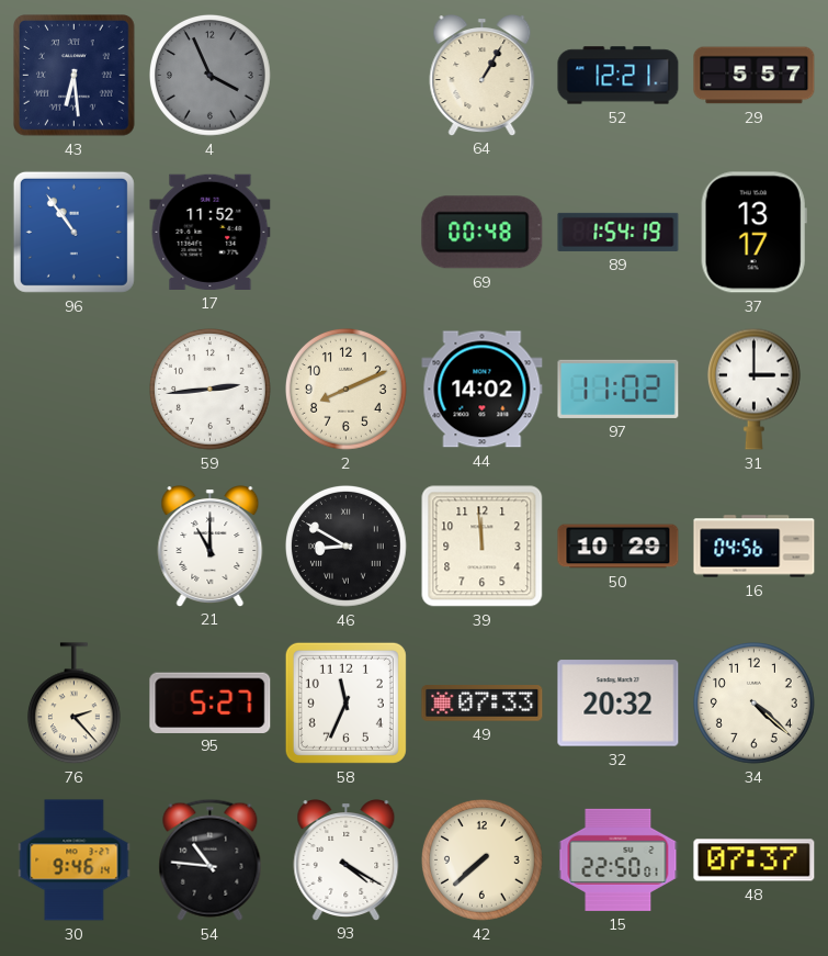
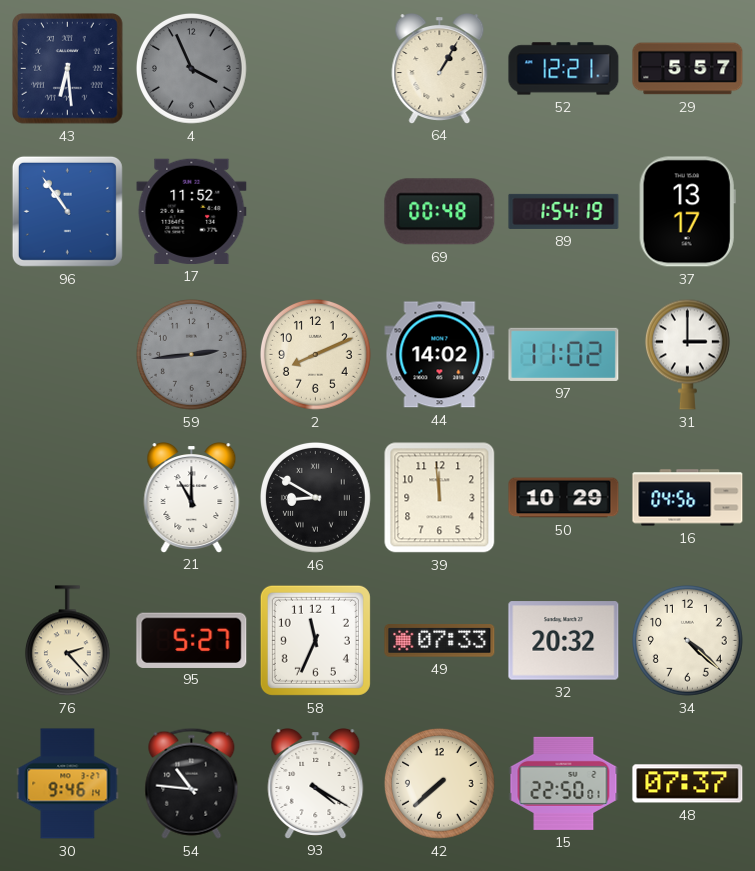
59 dial: white -> grey (192, 355)
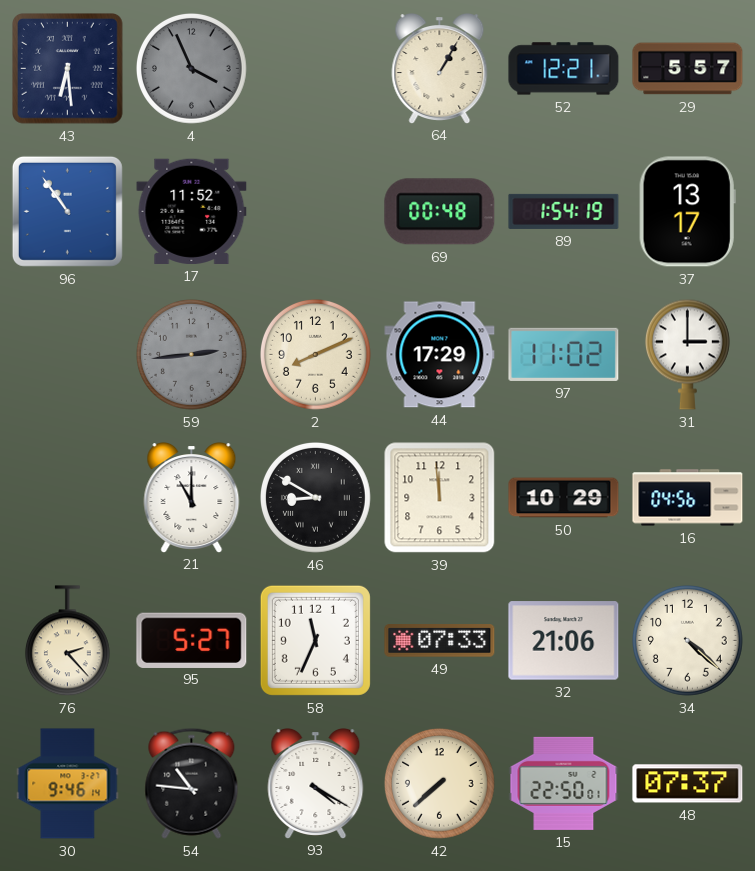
44: 14:02 -> 17:29 (440, 355)
32: 20:32 -> 21:06 (564, 641)
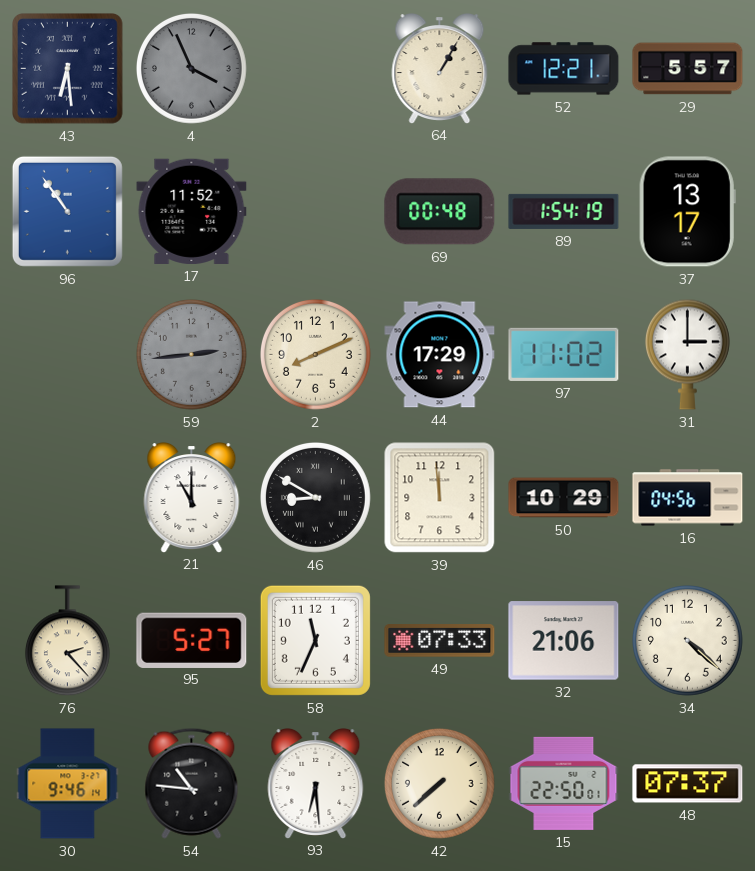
93: 4:20 -> 6:29 (316, 784)
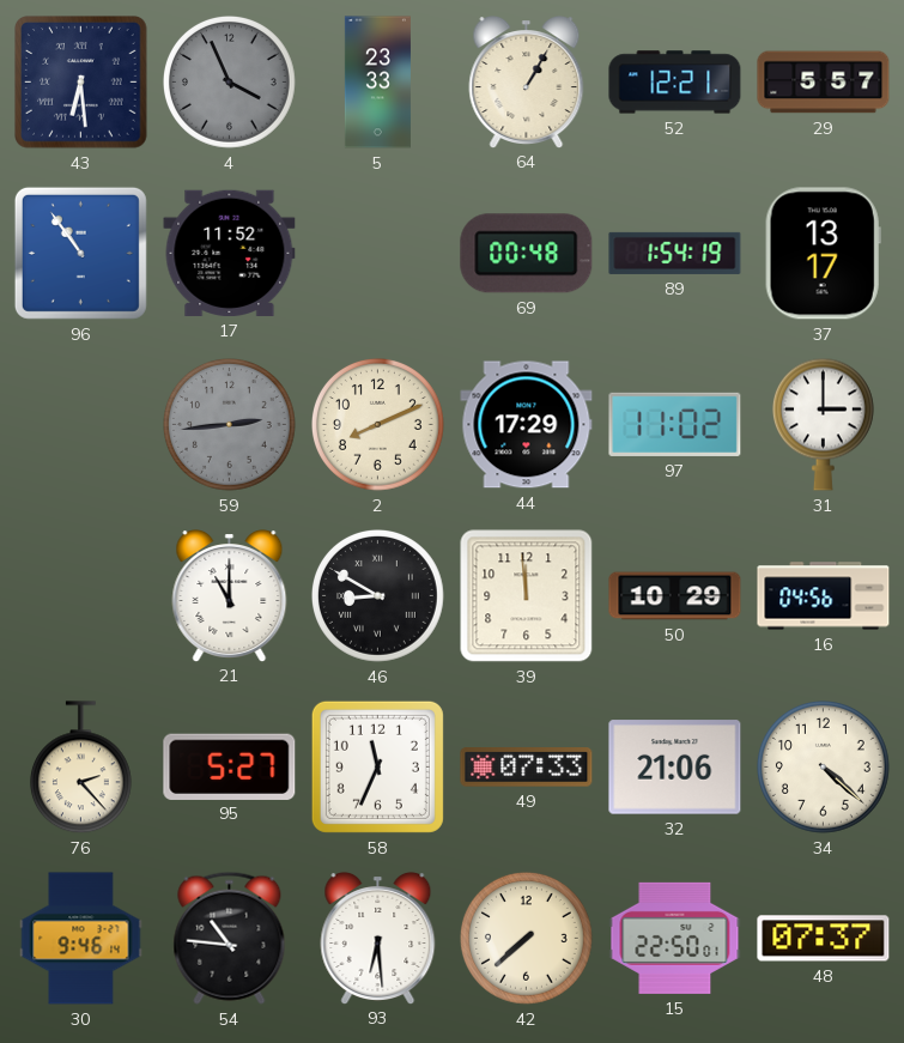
5: none -> 23:33 (377, 83)
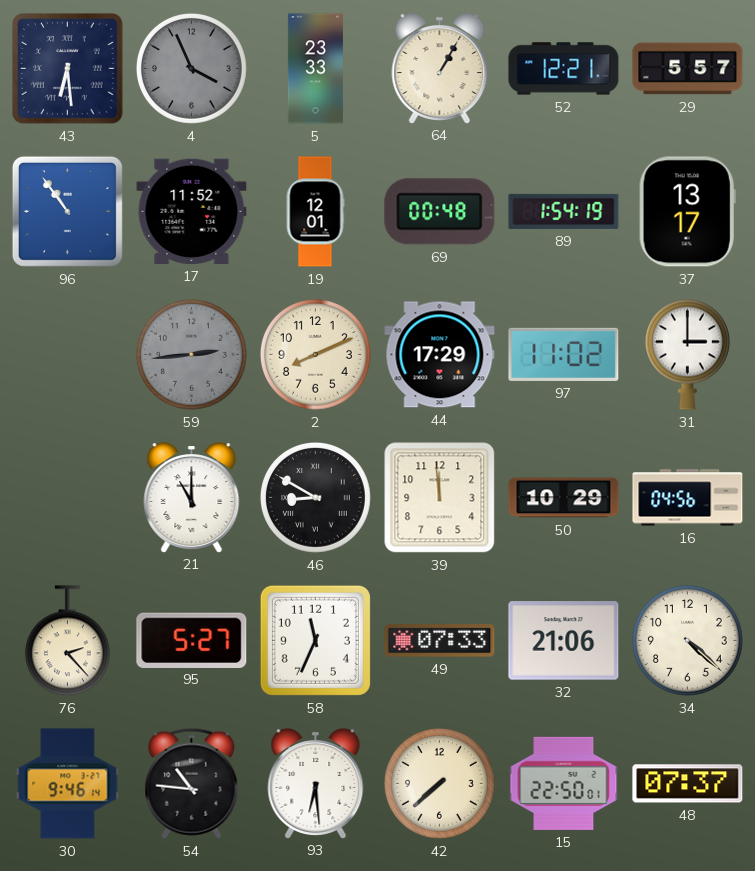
19: none -> 12:01 (315, 212)
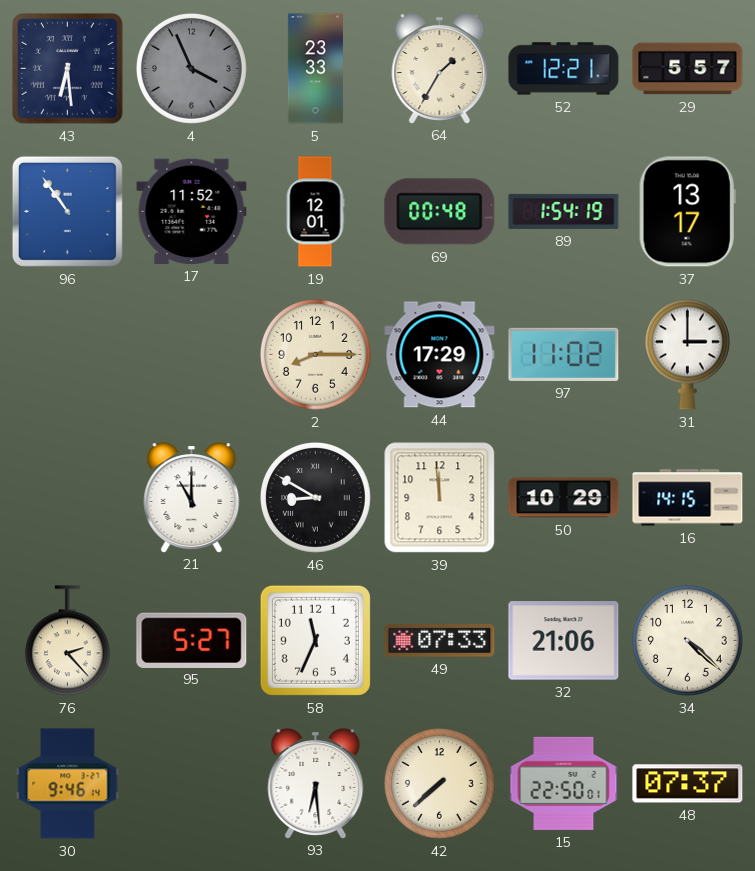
64: 1:05 -> 1:35 (440, 69)
59: 2:44 -> none (192, 355)
2: 8:11 -> 8:15 (316, 355)
16: 04:56 -> 14:15 (688, 498)
54: 10:46 -> none (192, 783)
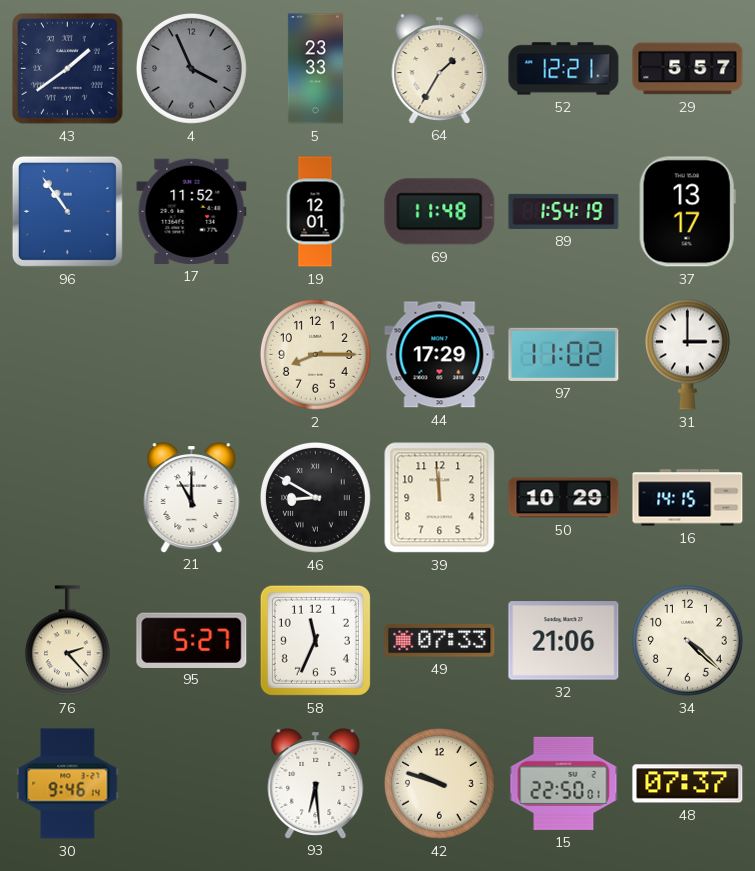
43: 6:29 -> 1:39 (68, 69)
69: 00:48 -> 11:48 (440, 212)
42: 7:38 -> 9:48 (440, 784)
